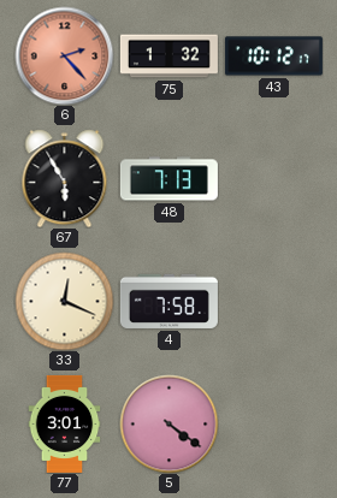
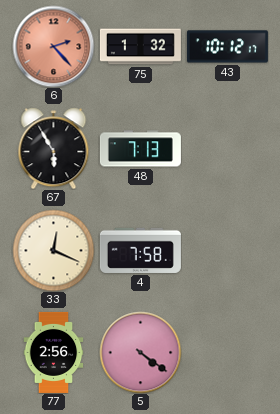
77: 3:01 -> 2:56 (54, 352)
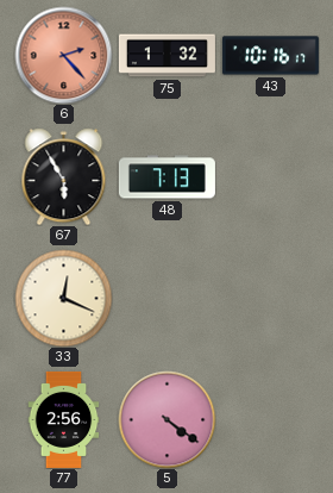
43: 10:12 -> 10:16 (270, 56)
4: 7:58 -> none (140, 250)
